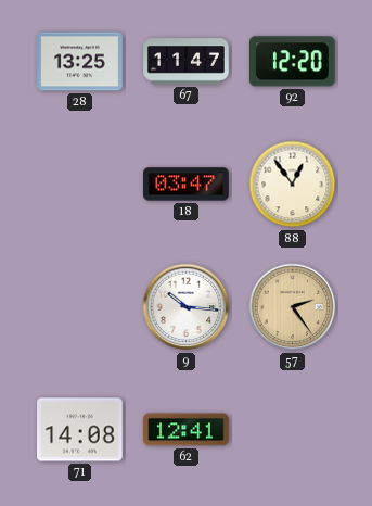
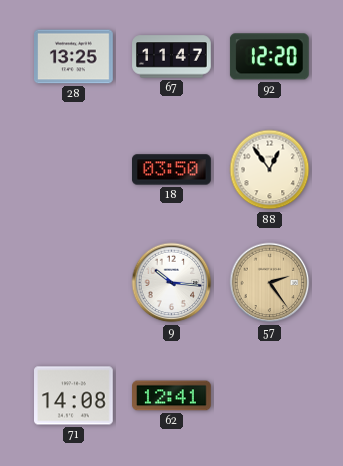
18: 03:47 -> 03:50 (172, 170)
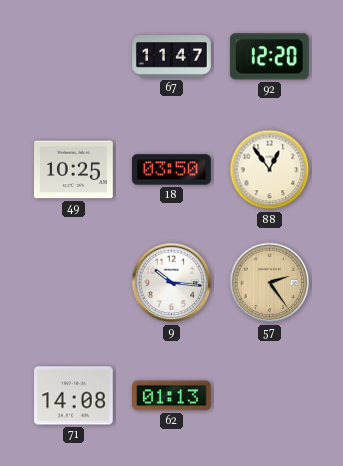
28: 13:25 -> none (74, 57)
49: none -> 10:25 (74, 170)
62: 12:41 -> 01:13 (172, 396)
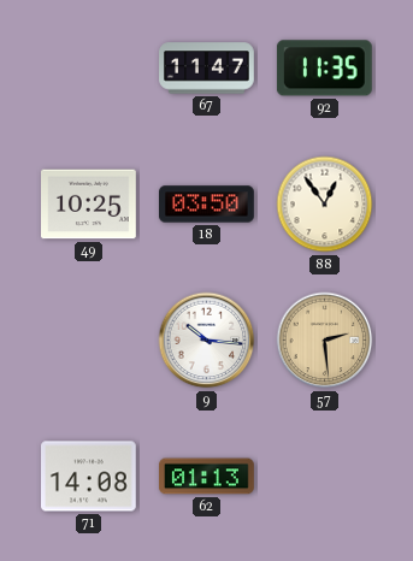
92: 12:20 -> 11:35 (324, 69)
57: 2:24 -> 2:29 (325, 341)
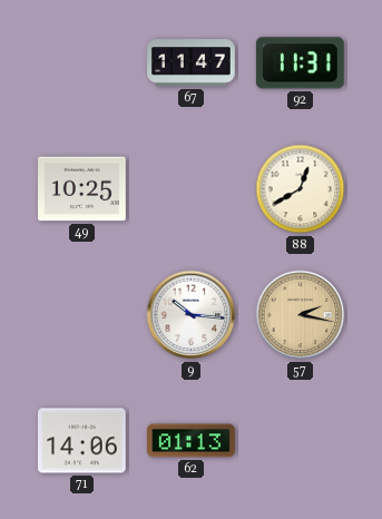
92: 11:35 -> 11:31 (300, 63)
18: 03:50 -> none (207, 205)
88: 12:54 -> 12:40 (301, 189)
57: 2:29 -> 2:17 (301, 315)
71: 14:08 -> 14:06 (82, 441)
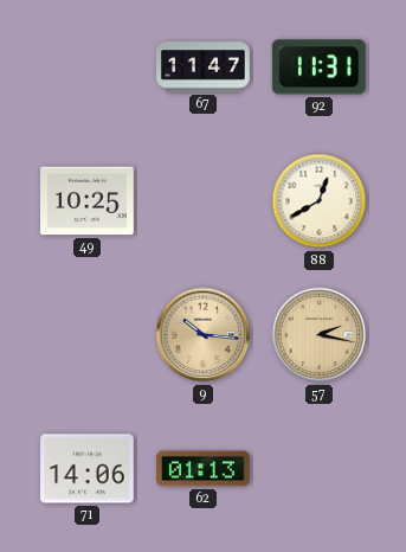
9 dial: white -> champagne (204, 335)
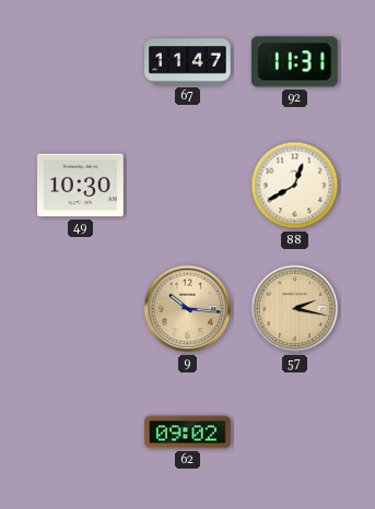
49: 10:25 -> 10:30 (81, 186)
71: 14:06 -> none (88, 469)
62: 01:13 -> 09:02 (188, 433)
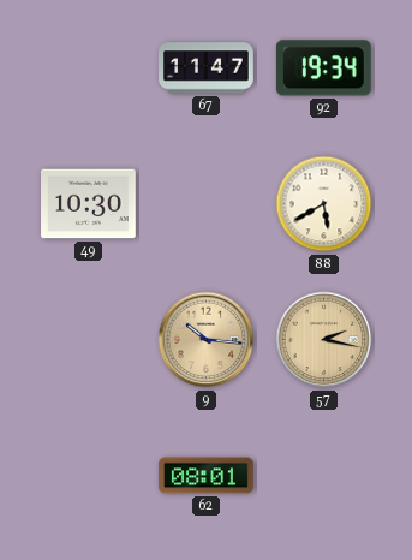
92: 11:31 -> 19:34 (323, 68)
88: 12:40 -> 5:40 (324, 204)
62: 09:02 -> 08:01 (207, 476)
